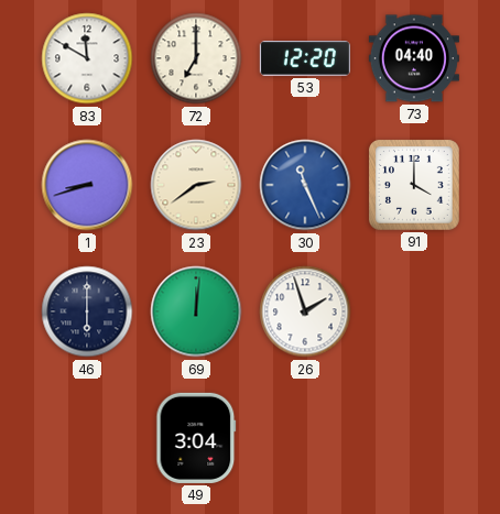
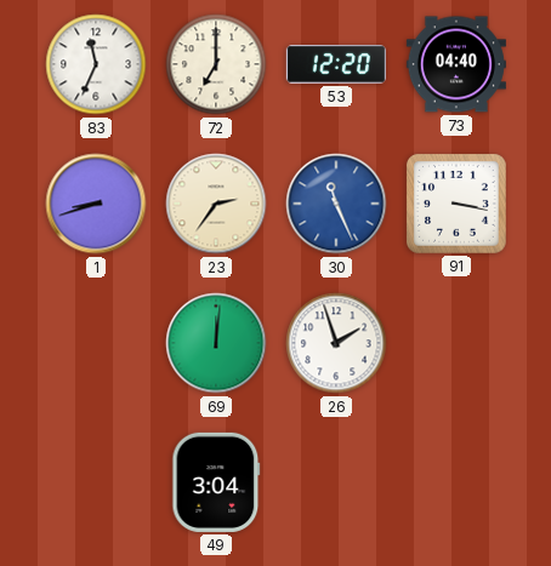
83: 11:50 -> 11:34 (96, 64)
23: 2:39 -> 2:36 (216, 204)
91: 4:00 -> 3:17 (456, 204)
46: 6:00 -> none (87, 311)
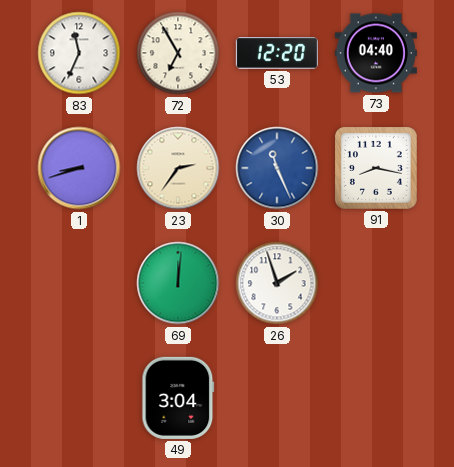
72: 7:00 -> 6:55 (178, 53)
91: 3:17 -> 8:17 (376, 168)
